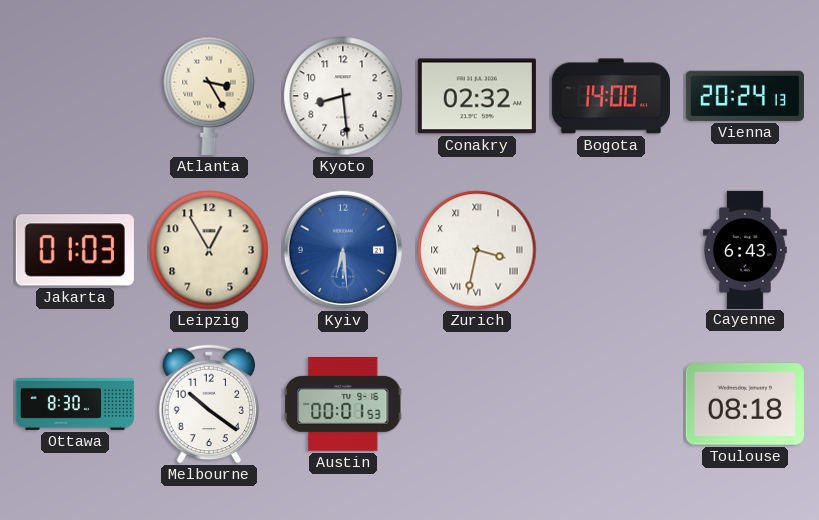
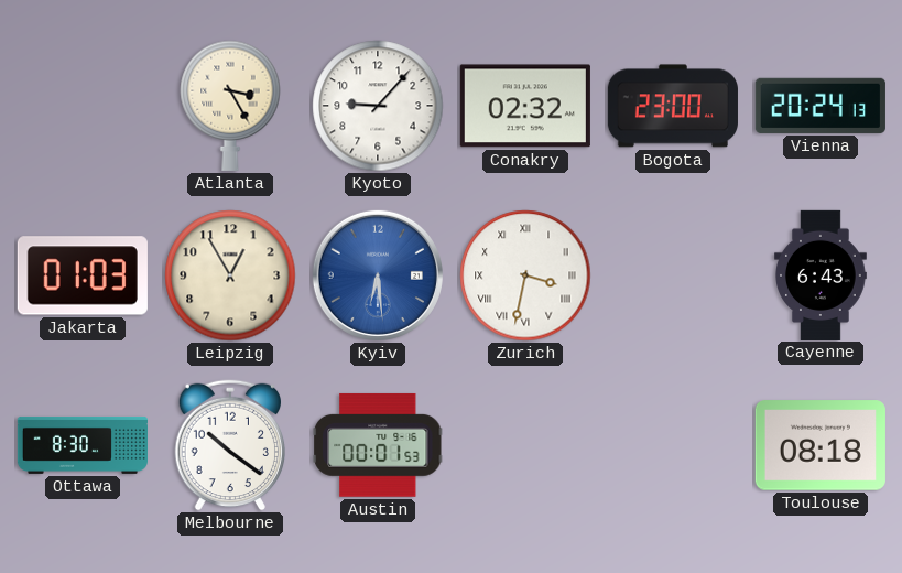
Kyoto: 8:29 -> 9:07 (378, 106)
Bogota: 14:00 -> 23:00 (673, 106)
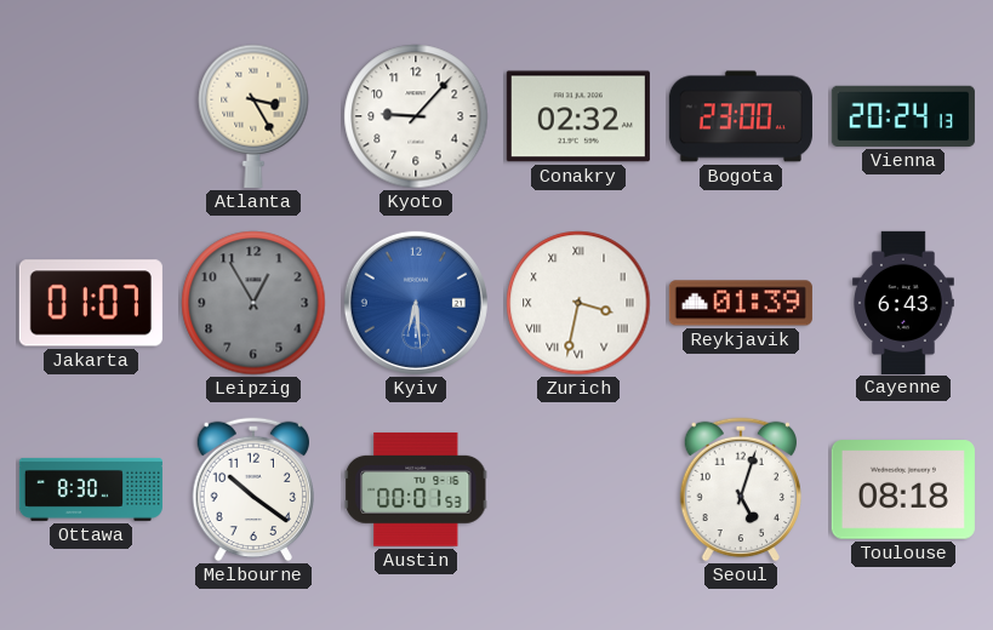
Jakarta: 01:03 -> 01:07 (91, 303)
Leipzig dial: cream -> grey (253, 303)
Reykjavik: none -> 01:39 (741, 303)
Seoul: none -> 5:03 (740, 489)
